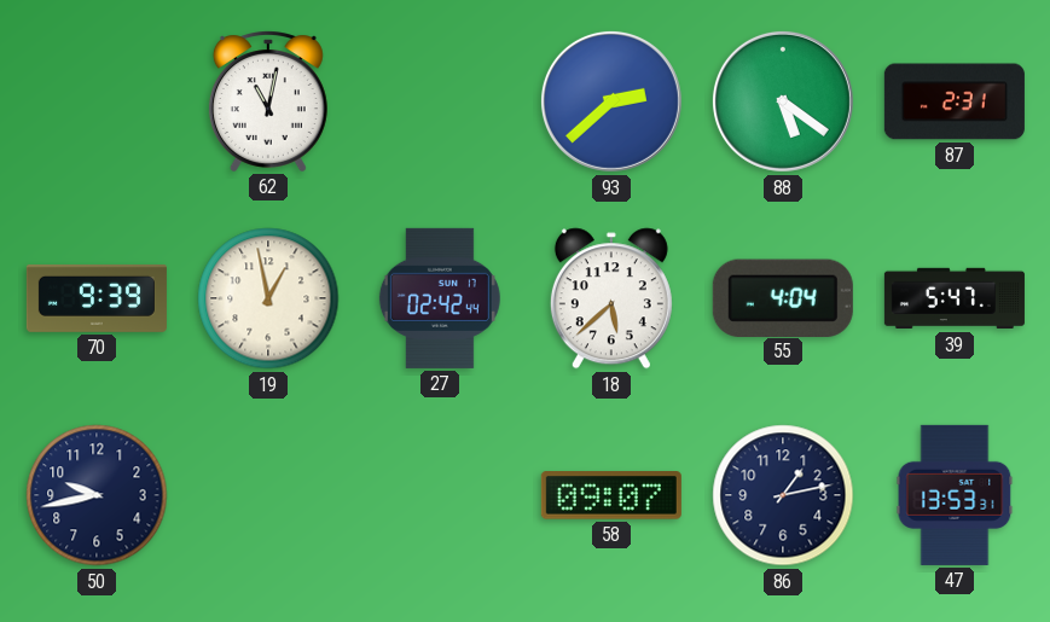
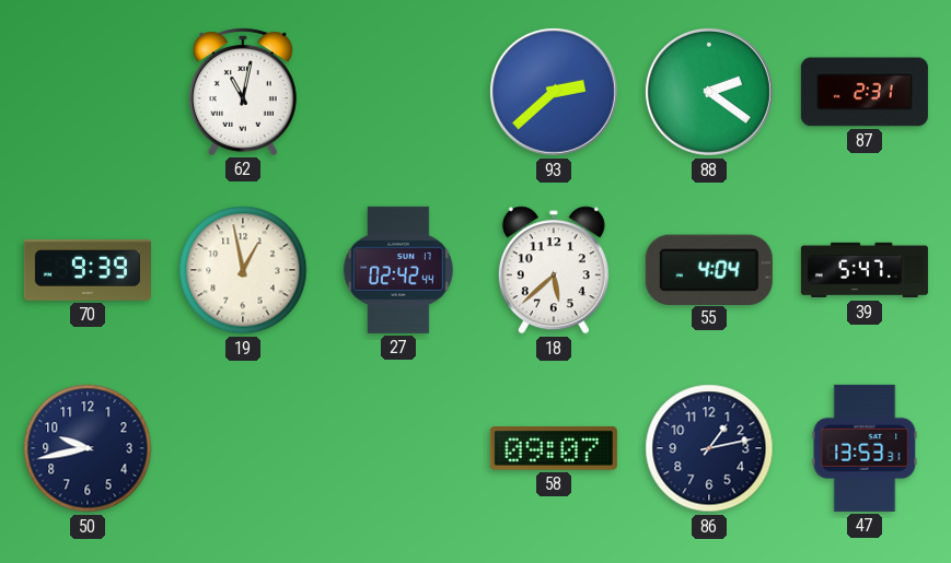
88: 5:21 -> 2:21 (709, 92)
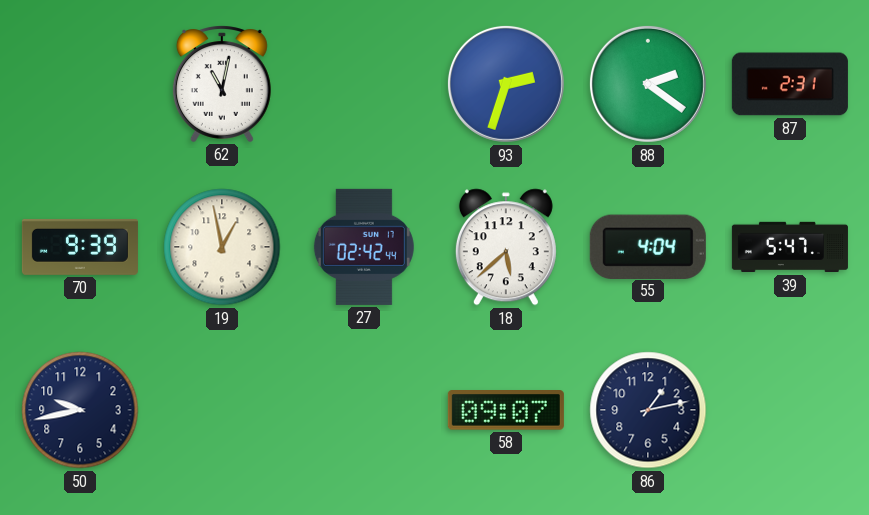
93: 2:38 -> 2:33 (506, 84)
47: 13:53 -> none (865, 448)
